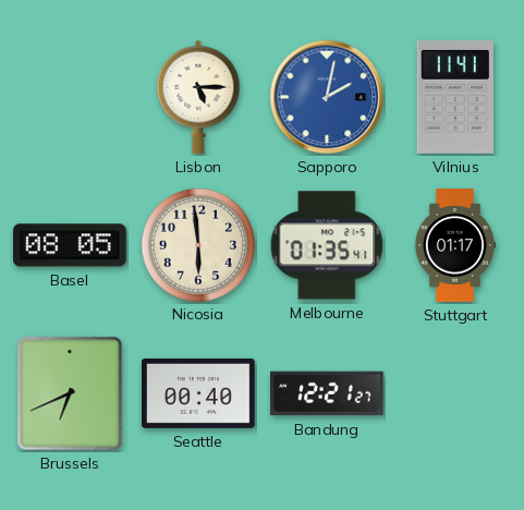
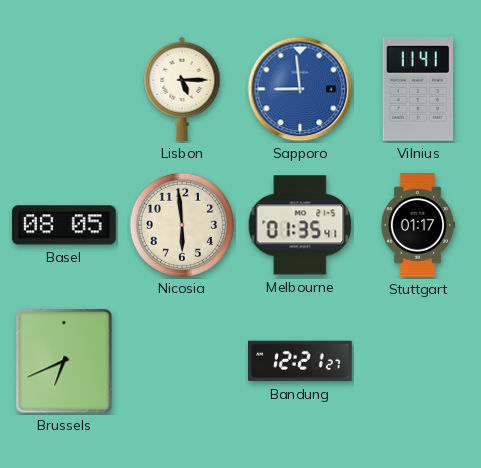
Sapporo: 2:02 -> 8:59 (300, 89)
Seattle: 00:40 -> none (199, 393)
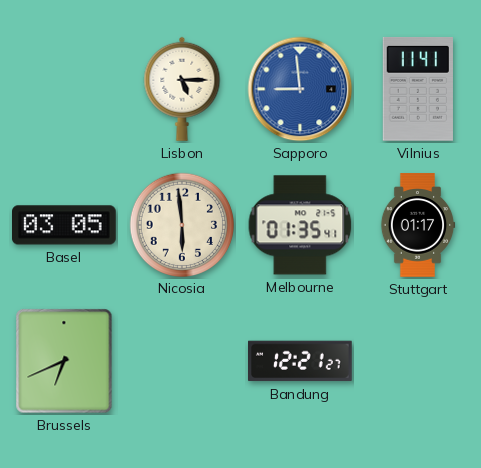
Basel: 08:05 -> 03:05 (65, 225)
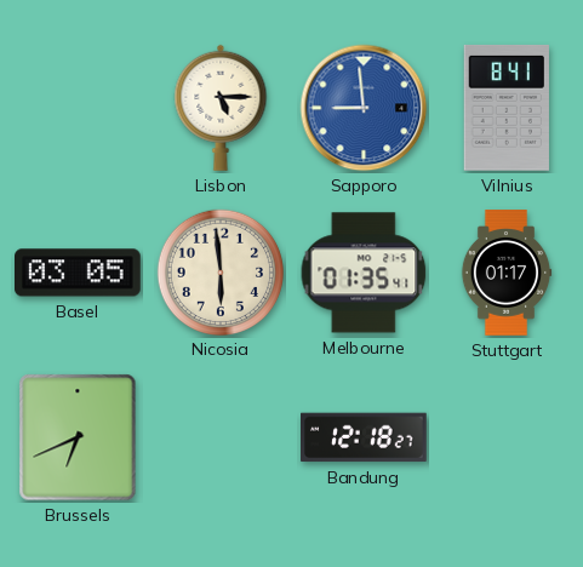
Vilnius: 11:41 -> 8:41 (507, 108)
Bandung: 12:21 -> 12:18 (365, 437)
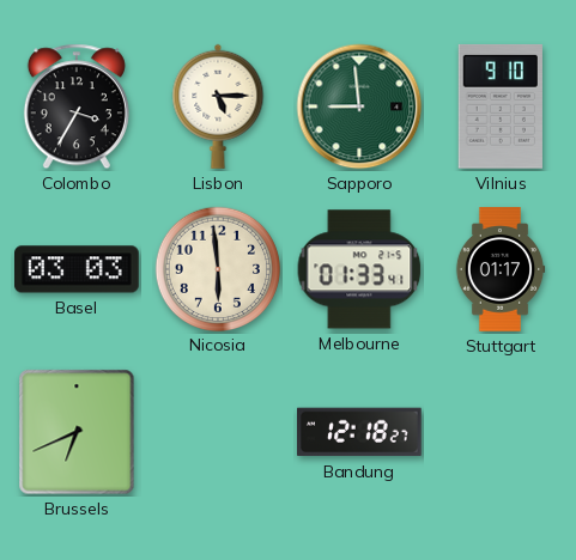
Colombo: none -> 3:35 (77, 106)
Sapporo dial: blue -> green (359, 106)
Vilnius: 8:41 -> 9:10 (501, 106)
Basel: 03:05 -> 03:03 (78, 269)
Melbourne: 01:35 -> 01:33 (359, 269)
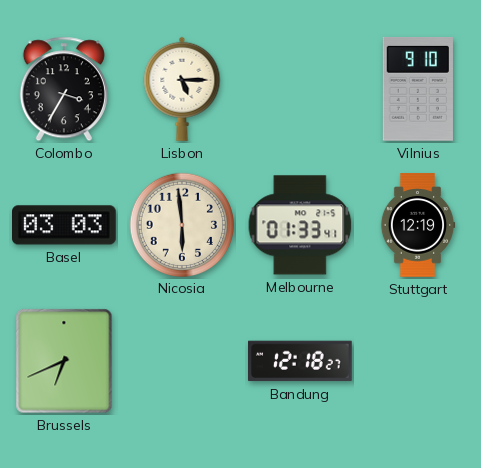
Sapporo: 8:59 -> none (359, 106)
Stuttgart: 01:17 -> 12:19 (418, 225)
